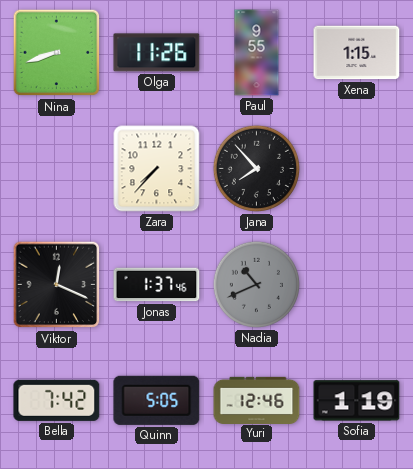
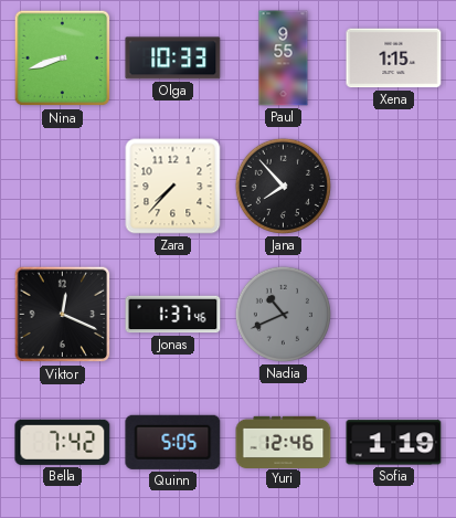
Olga: 11:26 -> 10:33 (173, 59)
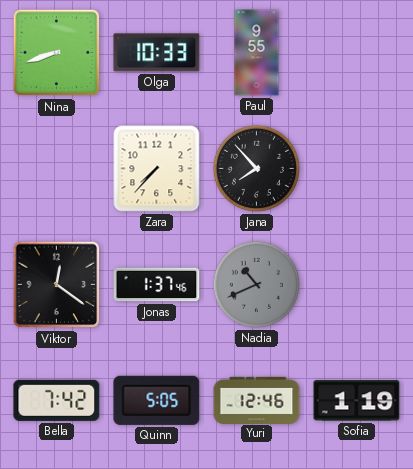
Xena: 1:15 -> none (394, 59)
Viktor: 12:19 -> 12:21 (57, 285)
